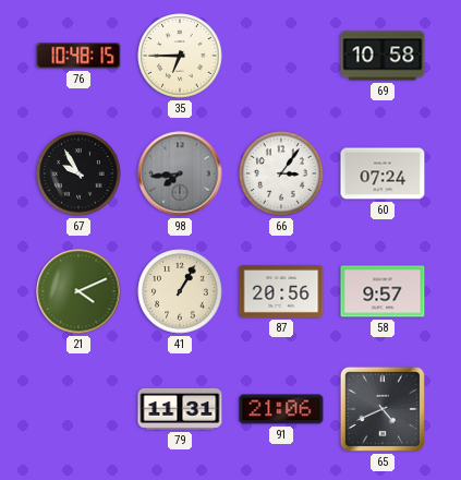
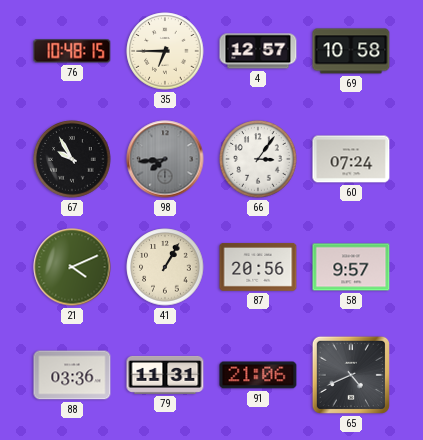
4: none -> 12:57 (258, 51)
88: none -> 03:36 (72, 375)
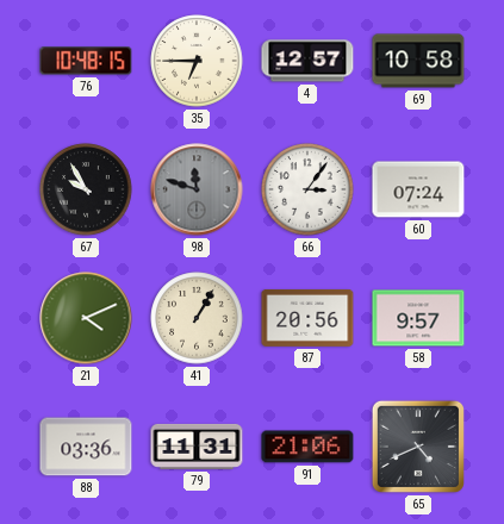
98: 7:44 -> 11:48 (197, 189)
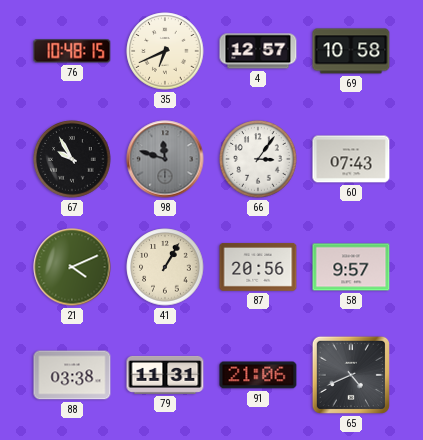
35: 6:45 -> 6:41 (165, 51)
60: 07:24 -> 07:43 (351, 159)
88: 03:36 -> 03:38 (72, 375)
